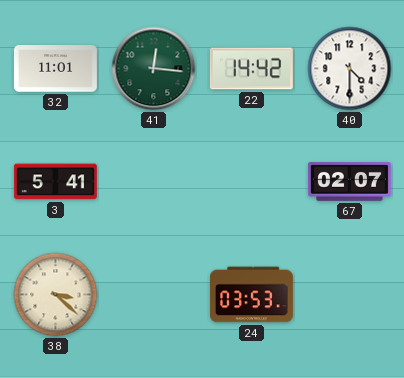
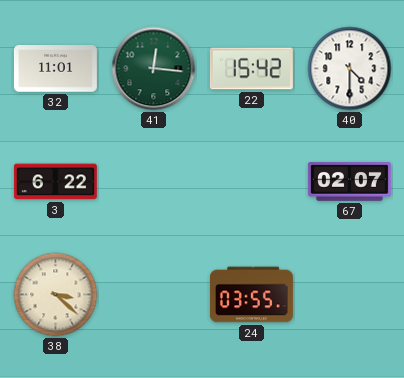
22: 14:42 -> 15:42 (251, 69)
3: 5:41 -> 6:22 (55, 182)
24: 03:53 -> 03:55 (251, 295)
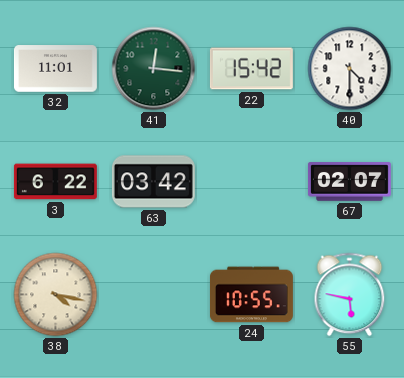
63: none -> 03:42 (153, 182)
38: 3:22 -> 4:17 (56, 295)
24: 03:55 -> 10:55 (251, 295)
55: none -> 5:47 (350, 295)
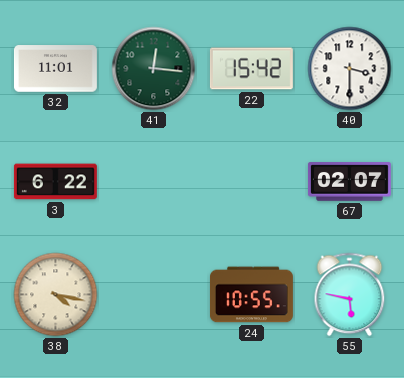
40: 4:30 -> 3:30 (350, 69)
63: 03:42 -> none (153, 182)
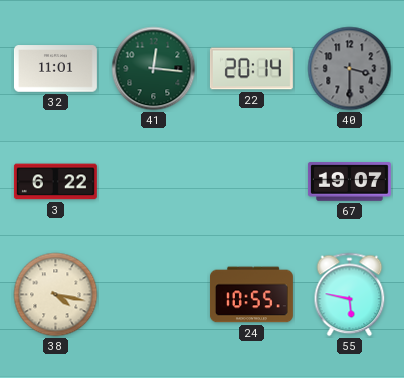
22: 15:42 -> 20:14 (251, 69)
40 dial: white -> grey (350, 69)
67: 02:07 -> 19:07 (349, 182)
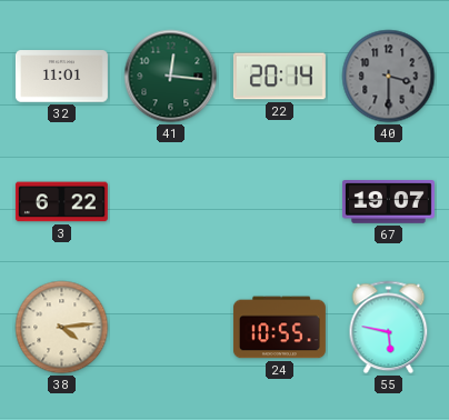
38: 4:17 -> 4:14 (62, 328)
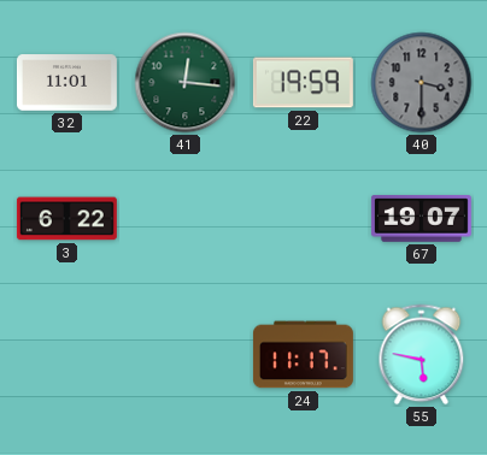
22: 20:14 -> 19:59 (303, 83)
38: 4:14 -> none (62, 328)
24: 10:55 -> 11:17 (303, 355)
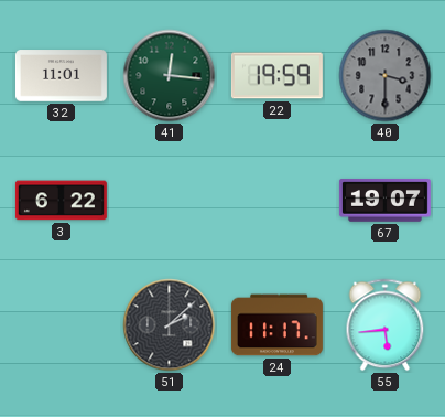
51: none -> 2:08 (170, 325)
55: 5:47 -> 5:44 (386, 325)
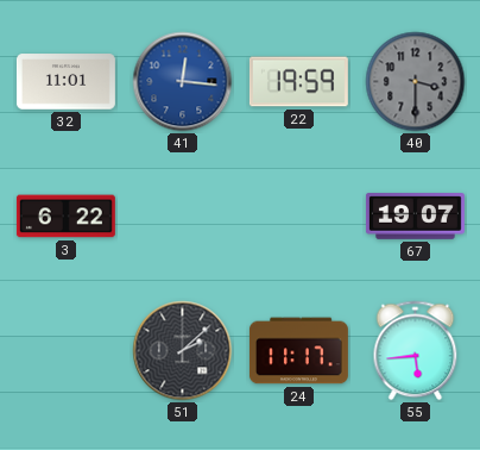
41 dial: green -> blue (183, 82)
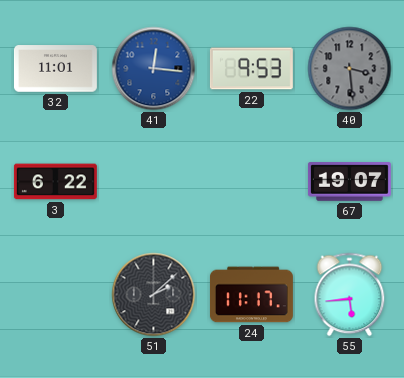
22: 19:59 -> 9:53 (251, 69)
40: 3:30 -> 3:29 (350, 69)
